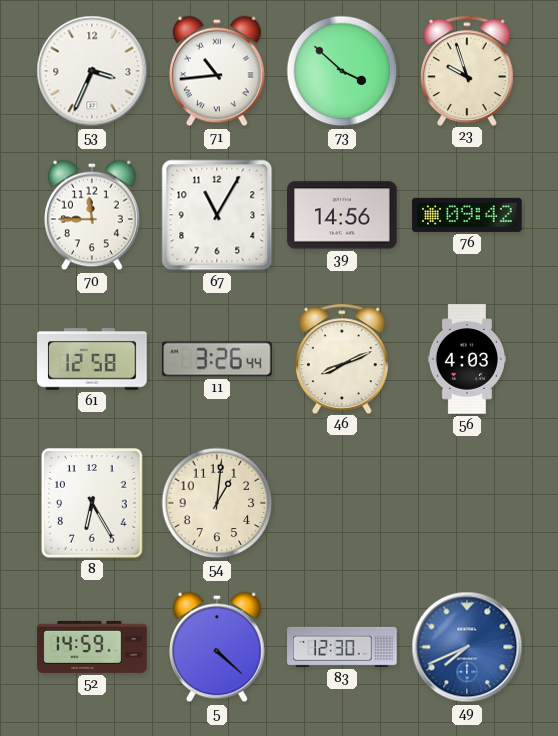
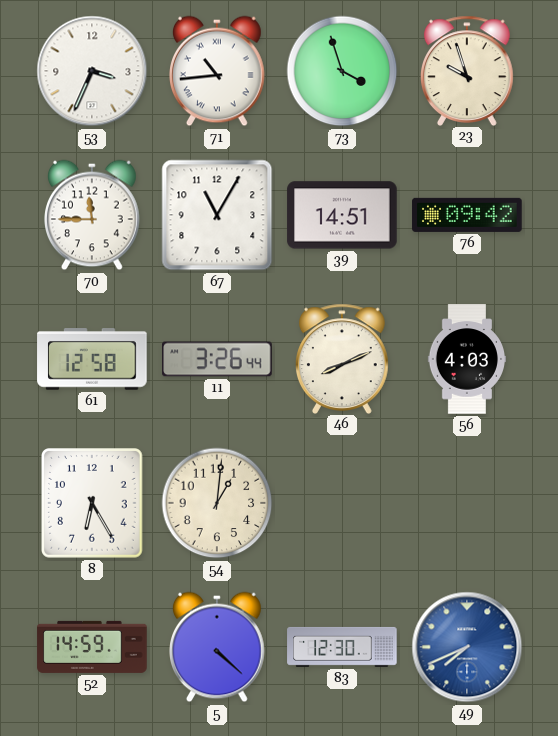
73: 3:52 -> 3:57 (342, 71)
39: 14:56 -> 14:51 (342, 215)
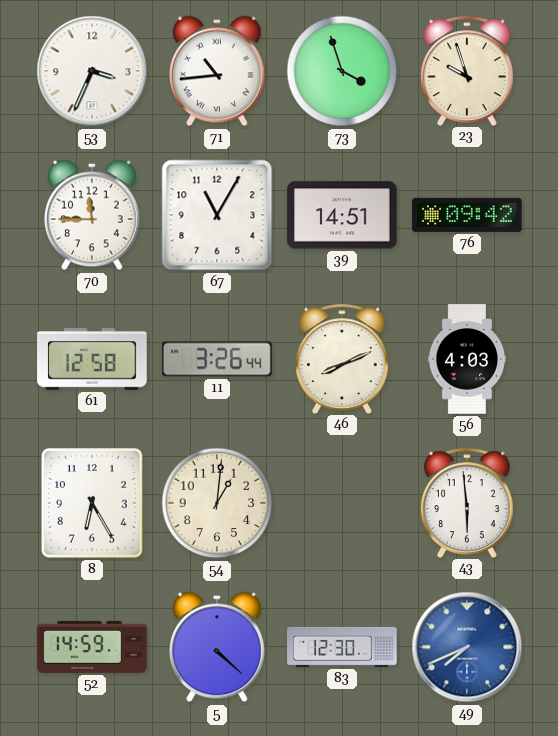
43: none -> 5:59 (467, 502)
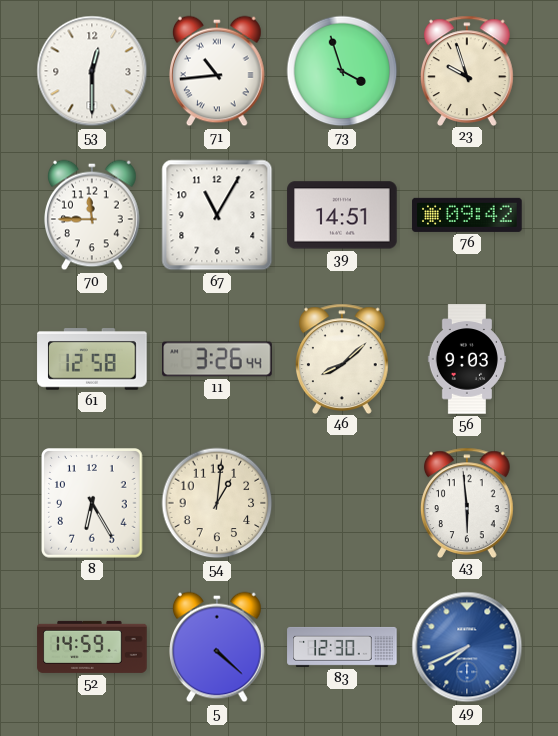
53: 3:34 -> 12:30 (92, 71)
46: 8:11 -> 8:08 (342, 358)
56: 4:03 -> 9:03 (466, 359)
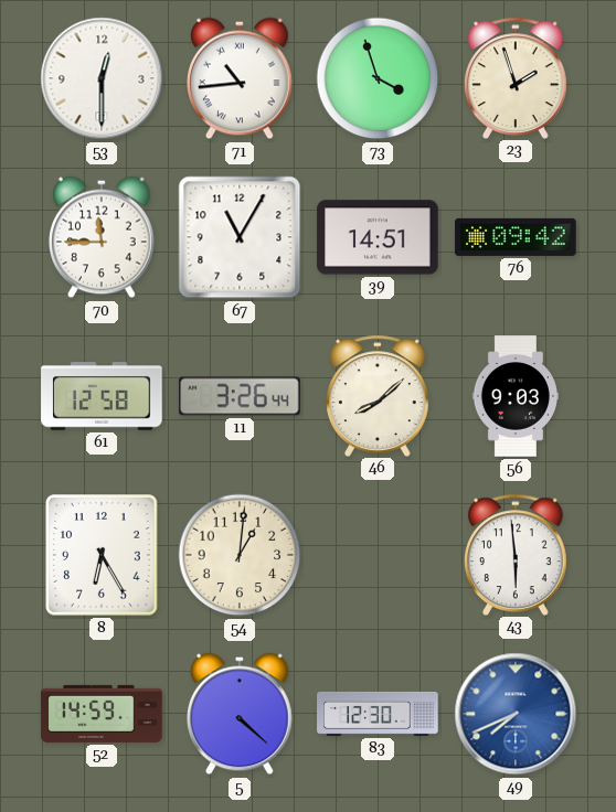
23: 9:57 -> 1:57 (516, 77)
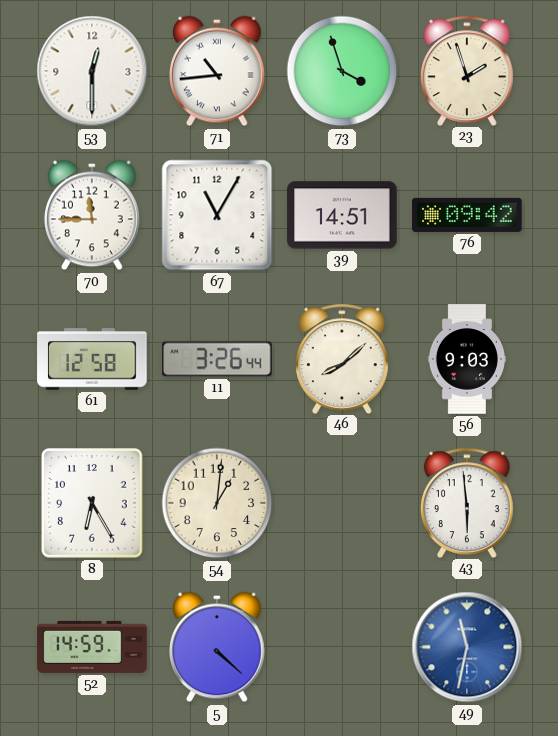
83: 12:30 -> none (378, 714)
49: 7:41 -> 11:32 (467, 647)
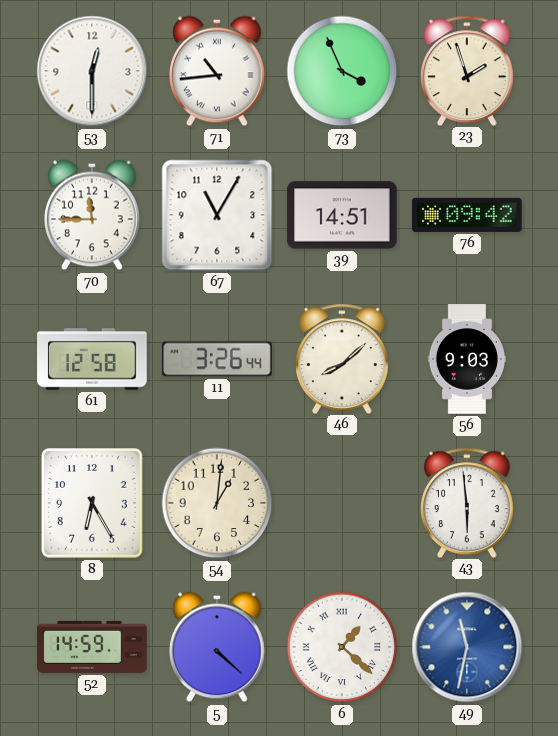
73: 3:57 -> 3:56 (342, 71)
6: none -> 1:22 (342, 647)
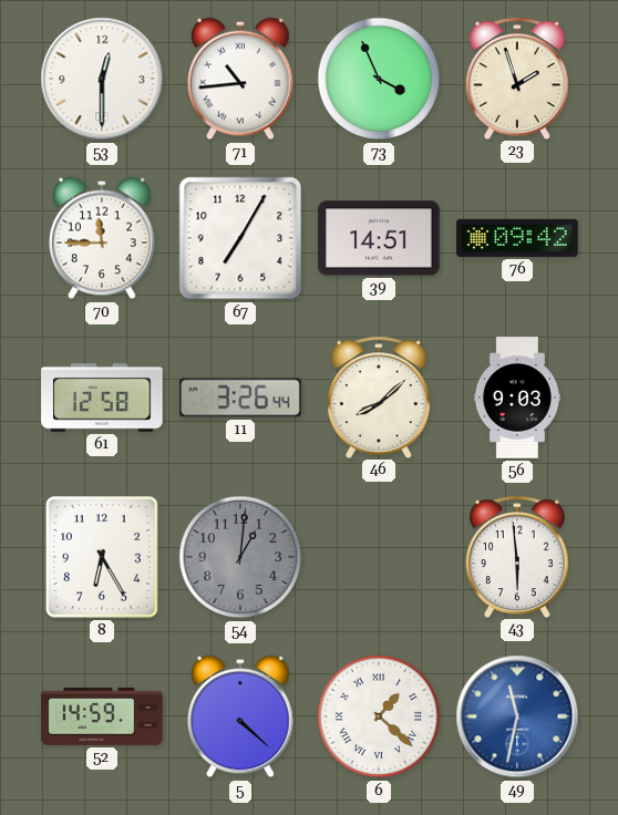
67: 11:05 -> 7:05 (240, 238)
54 dial: cream -> grey (240, 557)
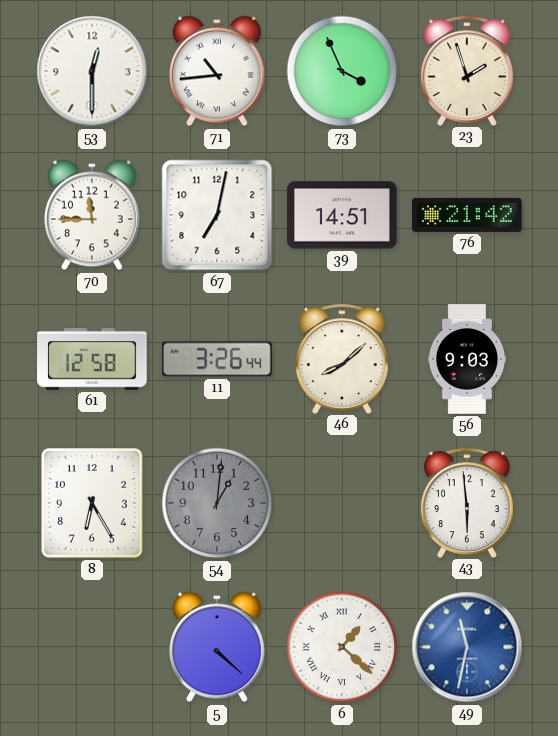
67: 7:05 -> 7:02 (217, 215)
76: 09:42 -> 21:42 (467, 215)
52: 14:59 -> none (102, 716)
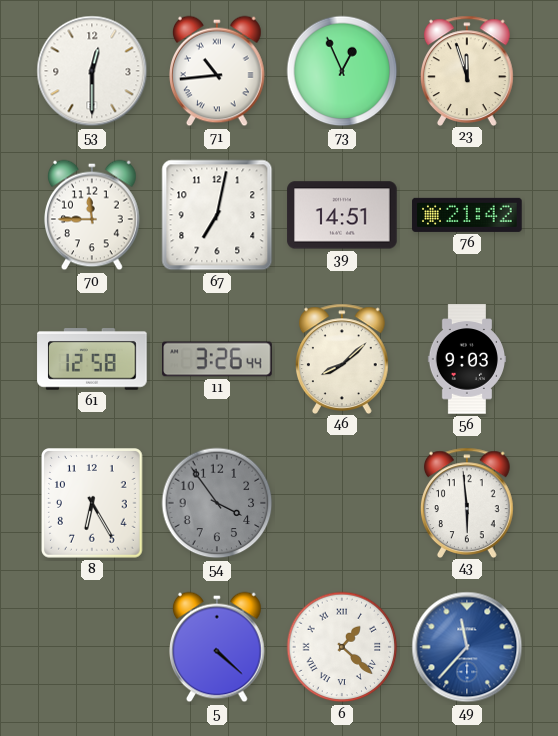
73: 3:56 -> 12:56 (342, 71)
23: 1:57 -> 11:57 (467, 70)
54: 1:01 -> 3:54 (217, 503)
49: 11:32 -> 11:37 (467, 647)
